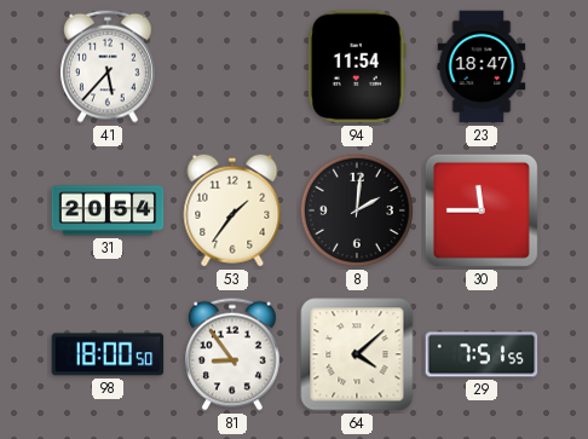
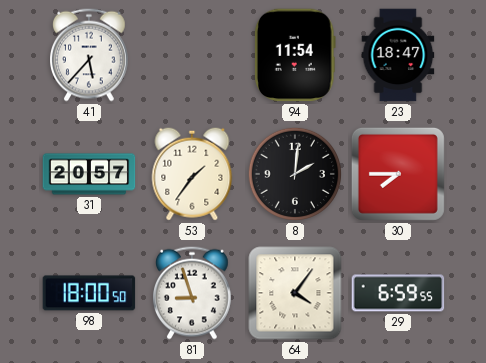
31: 20:54 -> 20:57 (89, 174)
30: 11:45 -> 7:45 (398, 174)
81: 8:54 -> 8:57 (193, 293)
64: 4:08 -> 4:06 (295, 293)
29: 7:51 -> 6:59 (398, 293)
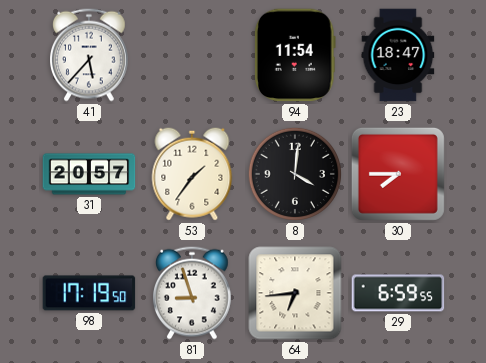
8: 2:01 -> 4:01 (295, 174)
98: 18:00 -> 17:19 (89, 293)
64: 4:06 -> 6:44 (295, 293)
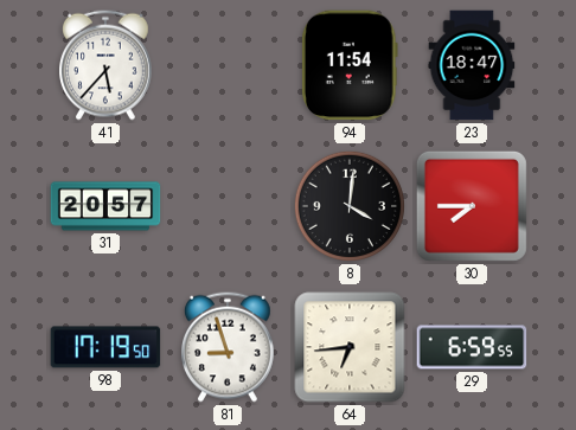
53: 1:36 -> none (192, 174)
